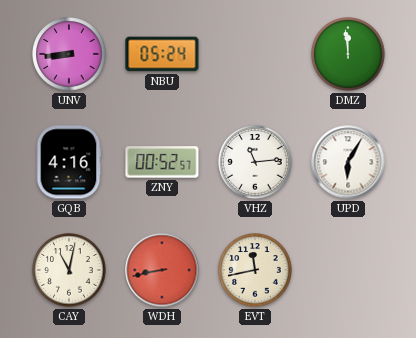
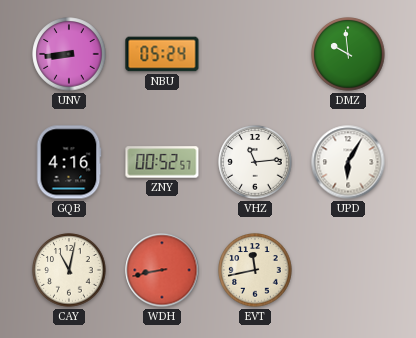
DMZ: 11:59 -> 9:59 (348, 54)
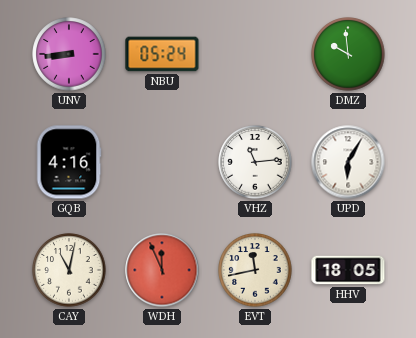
ZNY: 00:52 -> none (162, 162)
WDH: 8:43 -> 11:56 (162, 270)
HHV: none -> 18:05 (348, 270)
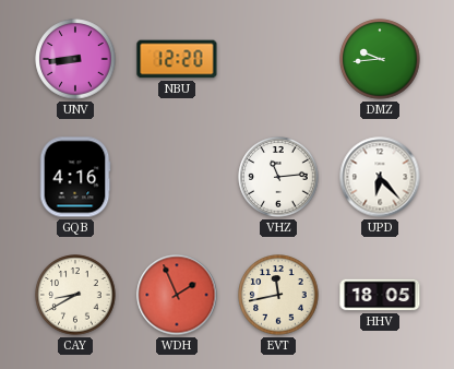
NBU: 05:24 -> 12:20 (177, 59)
DMZ: 9:59 -> 9:44 (380, 59)
UPD: 6:05 -> 6:23 (380, 177)
CAY: 11:02 -> 8:40 (75, 295)
WDH: 11:56 -> 1:56 (177, 295)
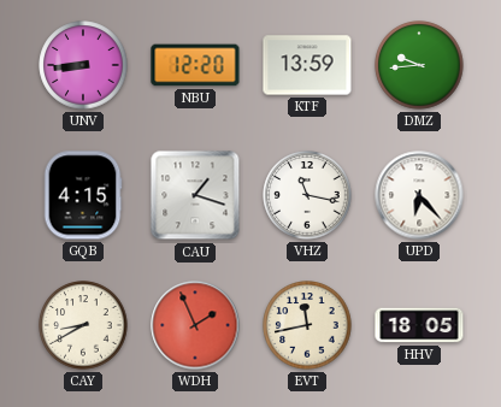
KTF: none -> 13:59 (307, 65)
GQB: 4:16 -> 4:15 (83, 195)
CAU: none -> 1:18 (195, 195)
VHZ: 11:14 -> 11:17 (307, 195)
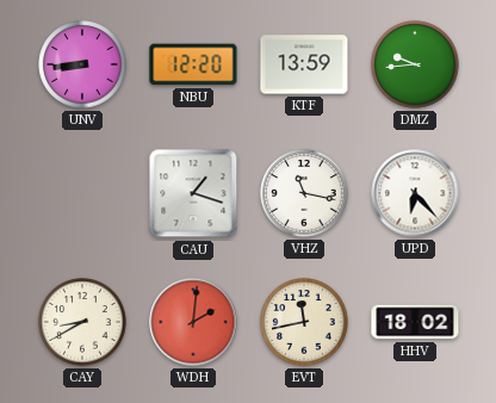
GQB: 4:15 -> none (83, 195)
WDH: 1:56 -> 2:01 (193, 322)
HHV: 18:05 -> 18:02 (415, 322)
